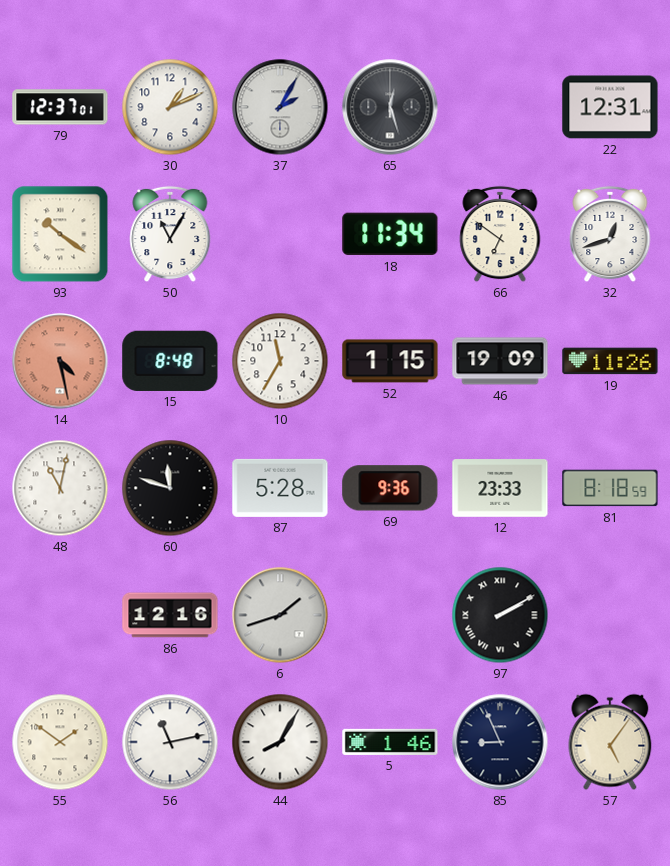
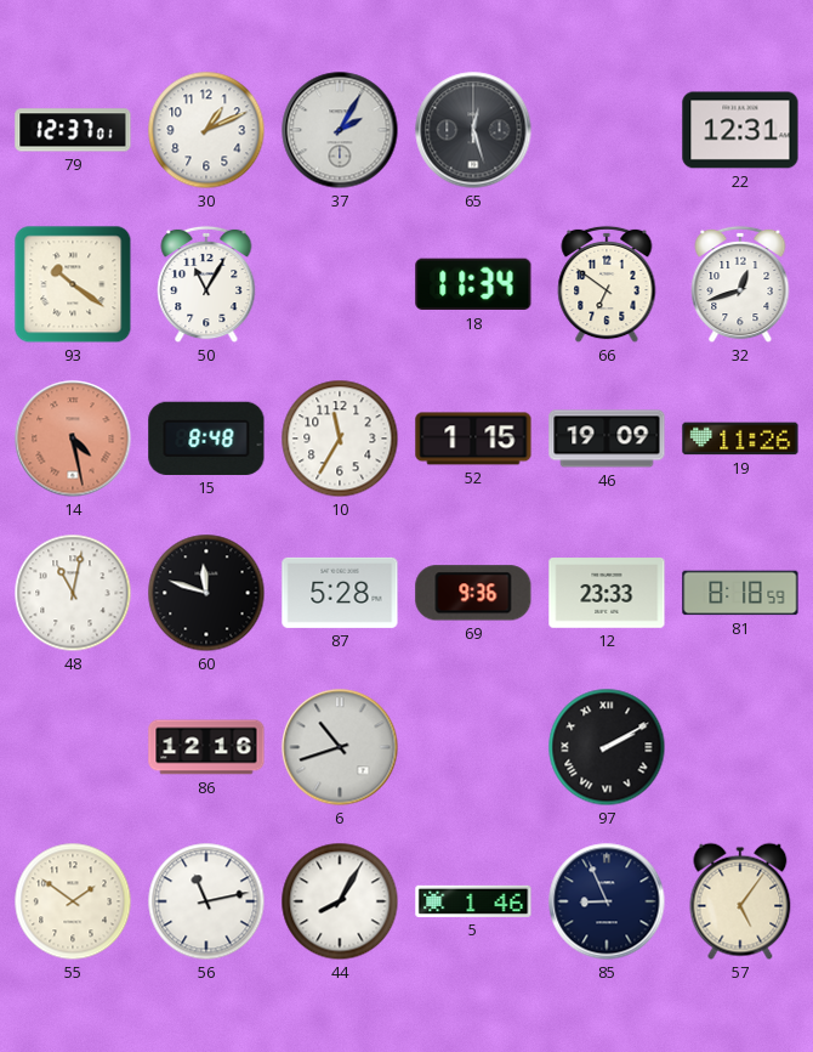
6: 1:42 -> 10:42 (340, 747)
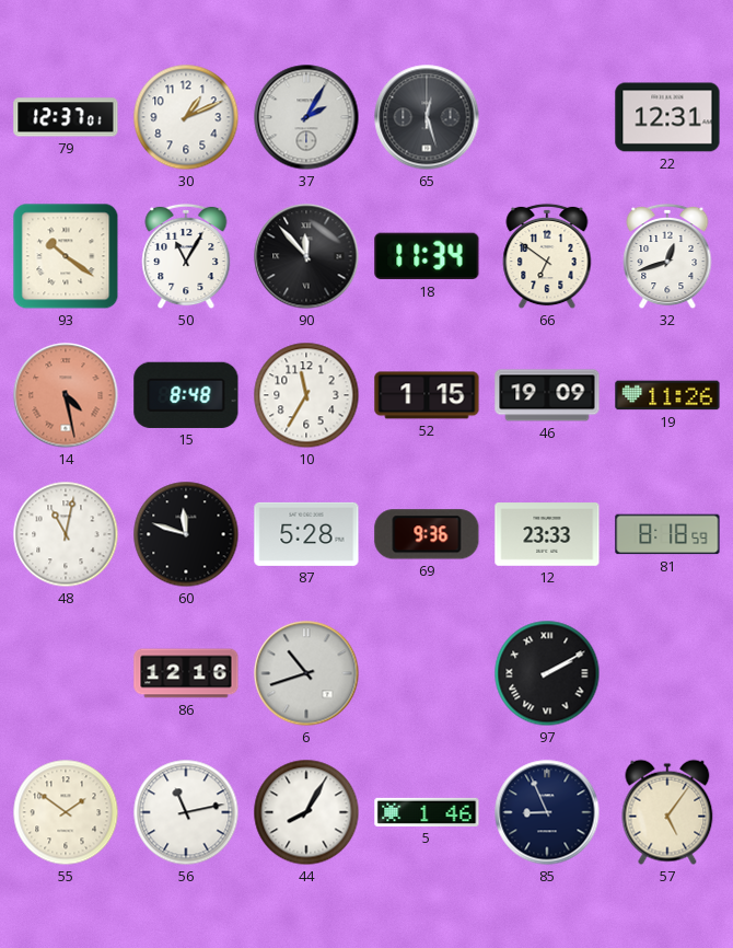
90: none -> 11:53 (306, 256)
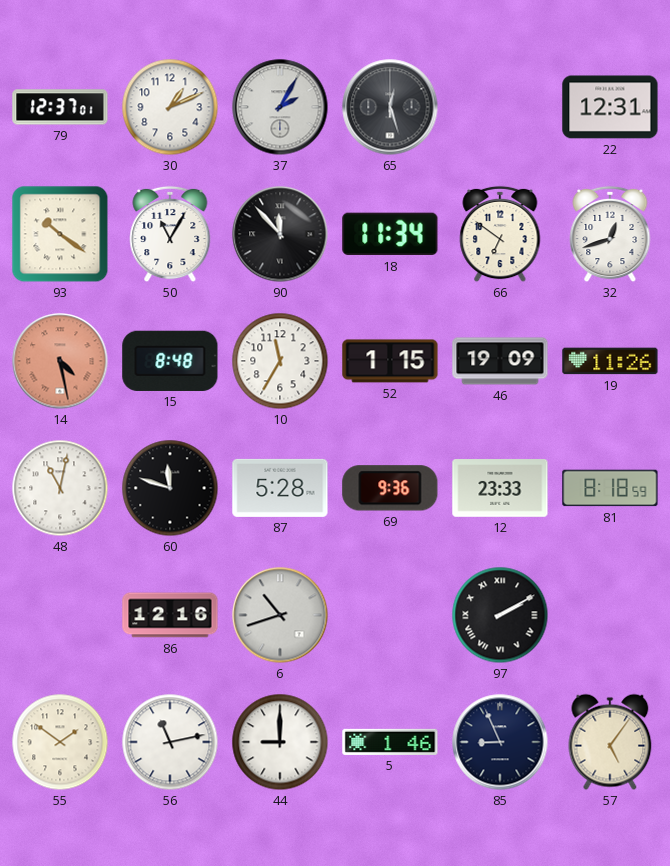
44: 8:05 -> 9:00 (280, 742)
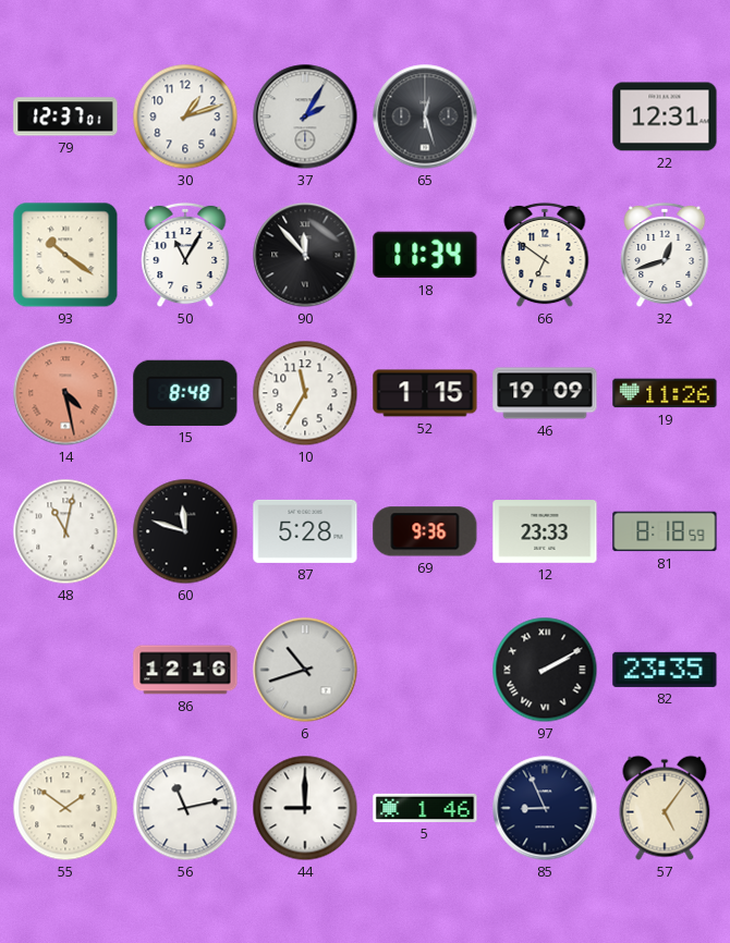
30: 1:11 -> 1:12 (185, 117)
82: none -> 23:35 (665, 670)
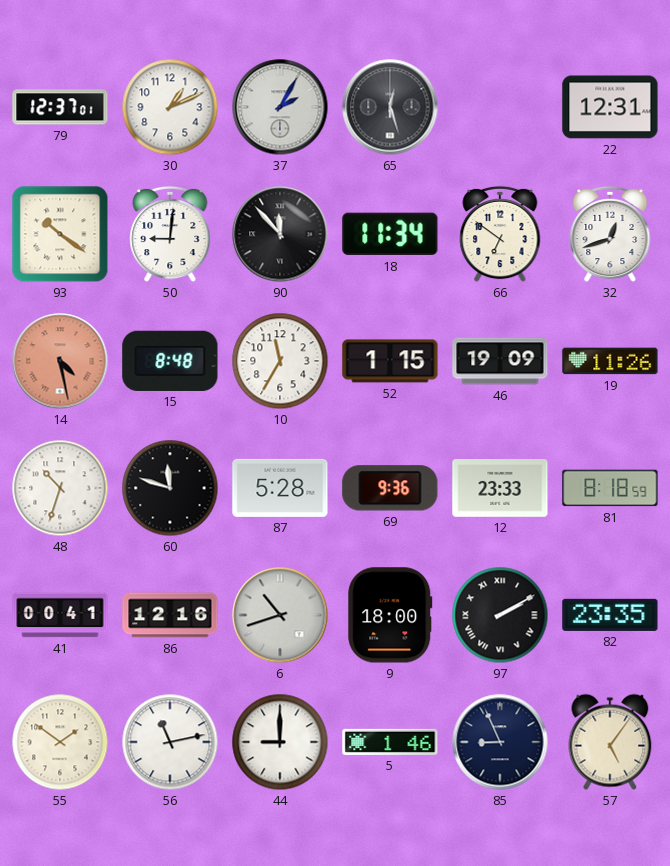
30: 1:12 -> 1:11 (170, 107)
50: 11:05 -> 9:01 (170, 234)
48: 11:02 -> 10:33 (60, 488)
41: none -> 00:41 (60, 615)
9: none -> 18:00 (390, 615)
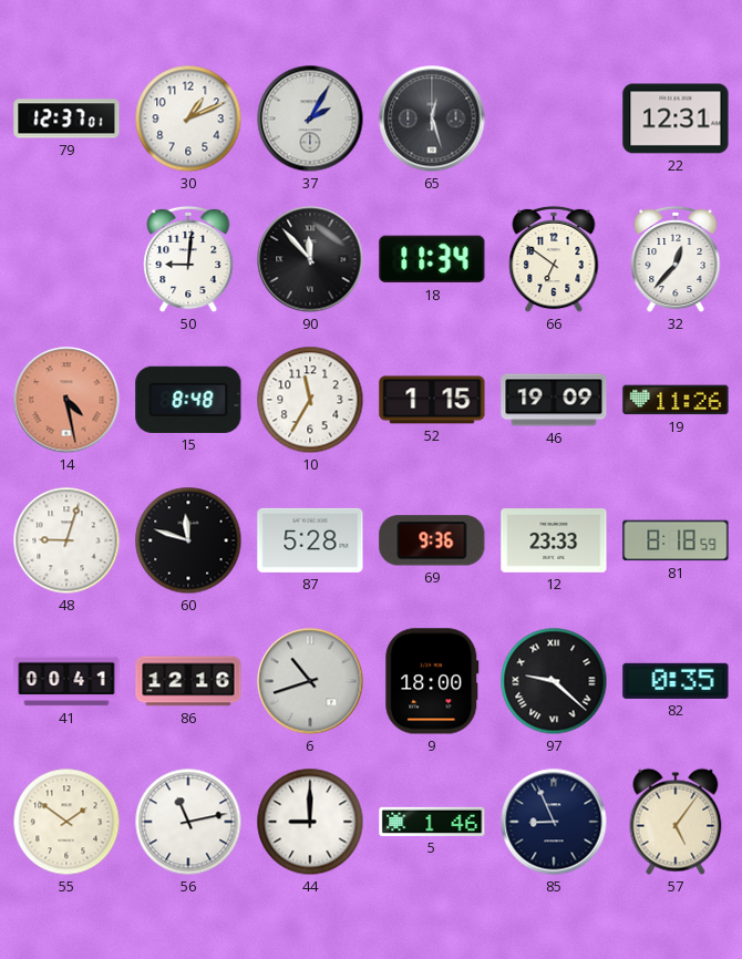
93: 10:21 -> none (60, 234)
32: 12:42 -> 12:37 (676, 259)
48: 10:33 -> 9:03 (66, 540)
97: 2:10 -> 9:22 (554, 681)
82: 23:35 -> 0:35 (676, 681)
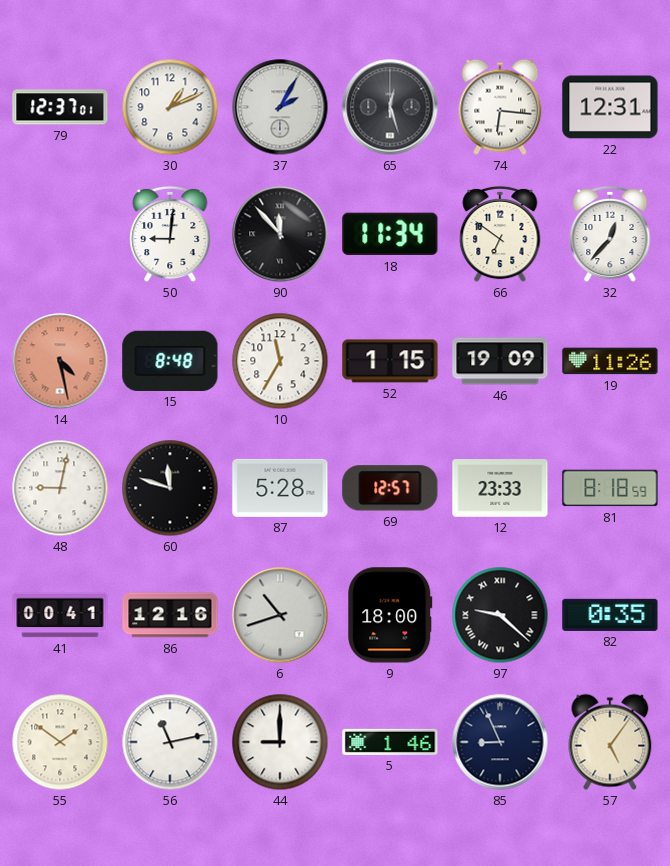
74: none -> 6:16 (500, 107)
48: 9:03 -> 9:02 (60, 488)
69: 9:36 -> 12:57 (390, 488)
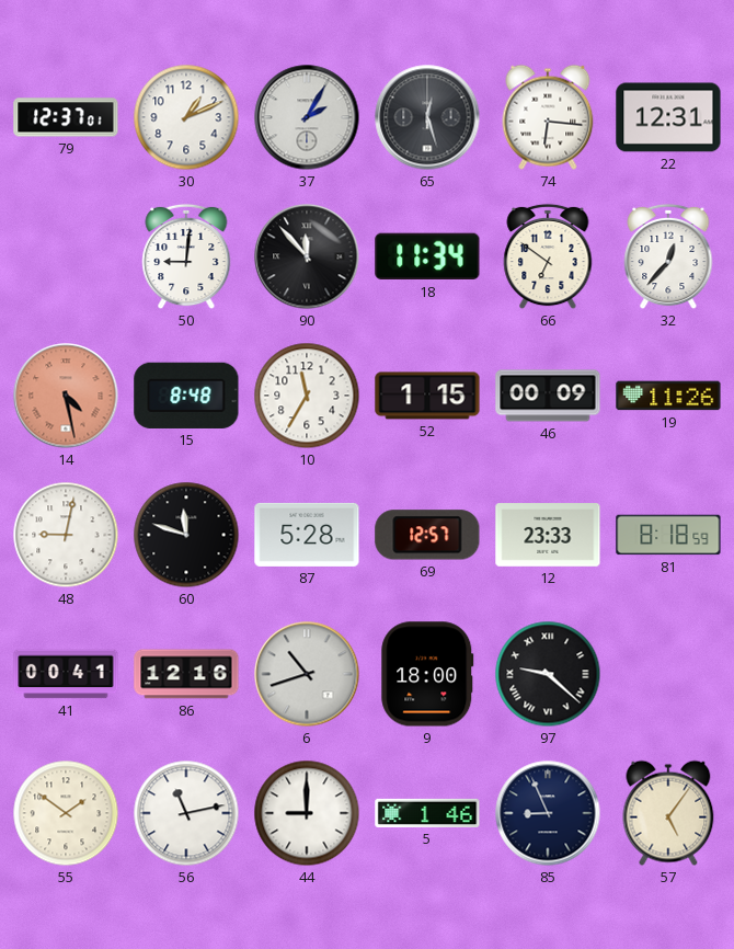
46: 19:09 -> 00:09 (548, 396)
82: 0:35 -> none (610, 615)
